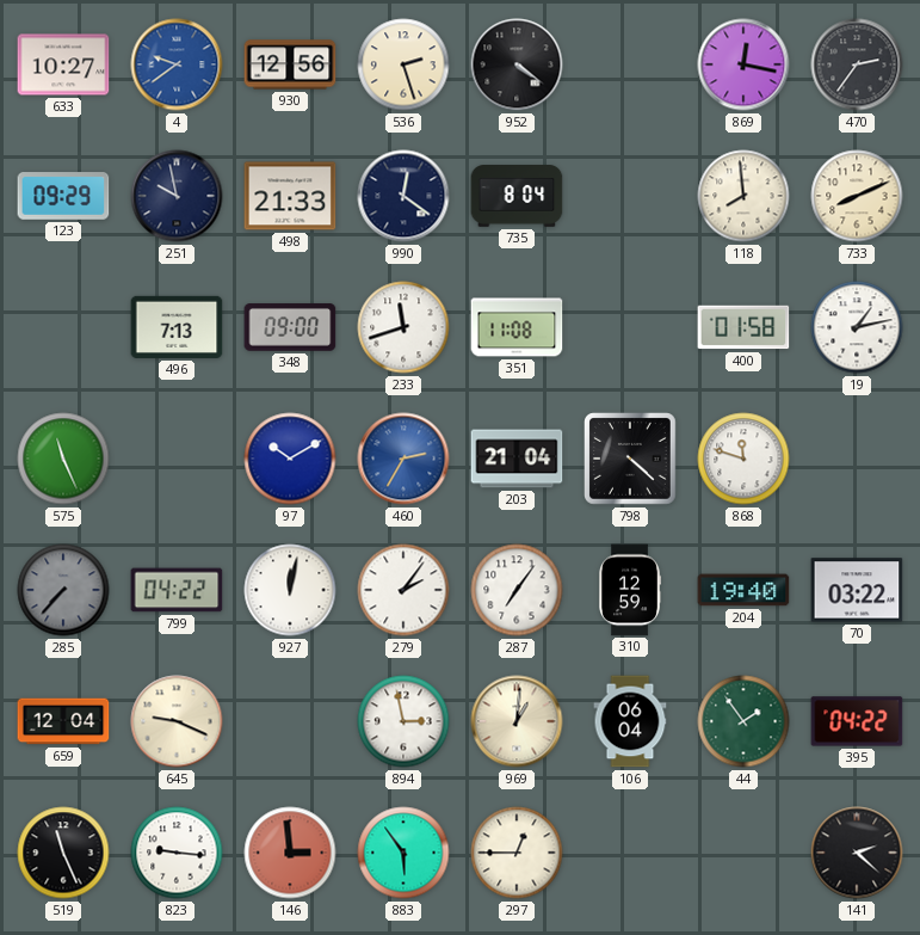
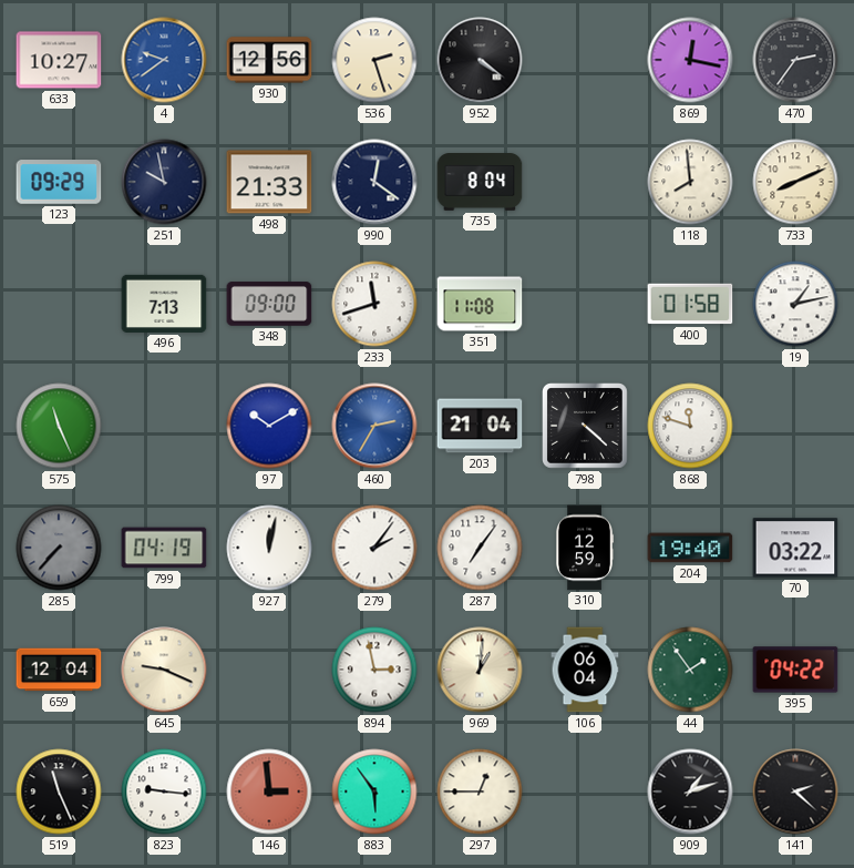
799: 04:22 -> 04:19 (164, 548)
909: none -> 1:12 (690, 792)
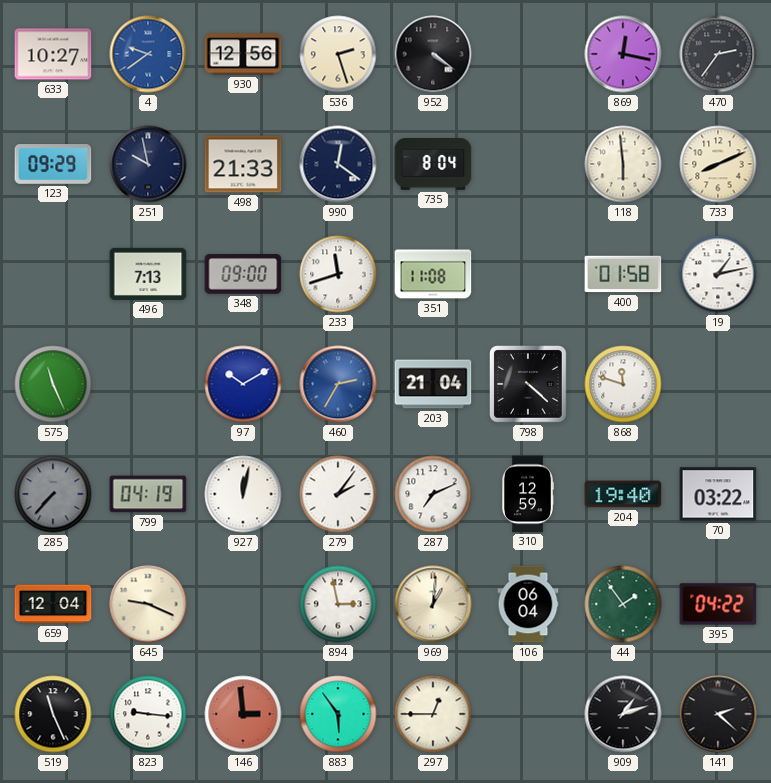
118: 7:59 -> 5:59 (623, 164)
287: 7:06 -> 7:11 (433, 494)
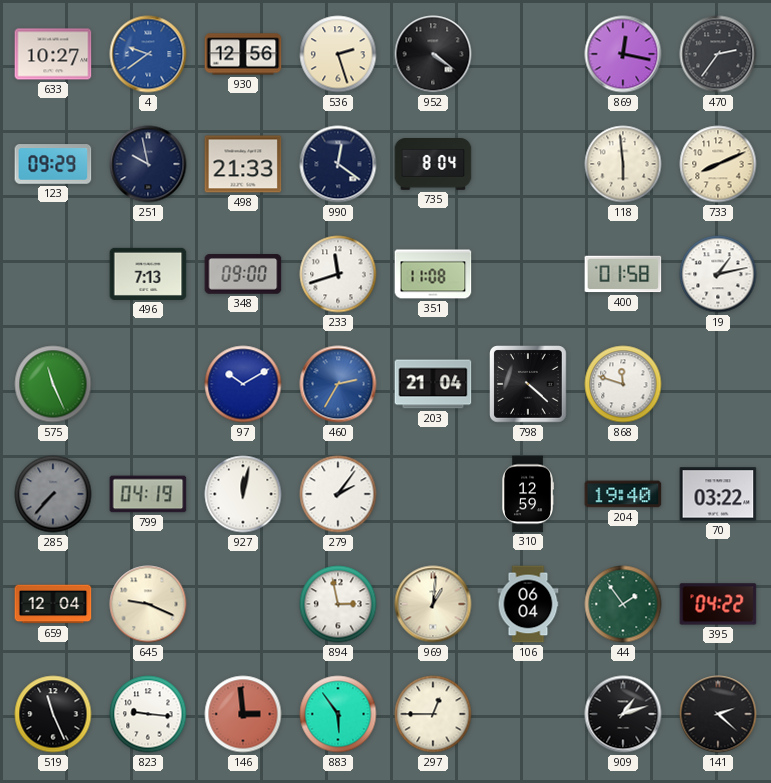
287: 7:11 -> none (433, 494)
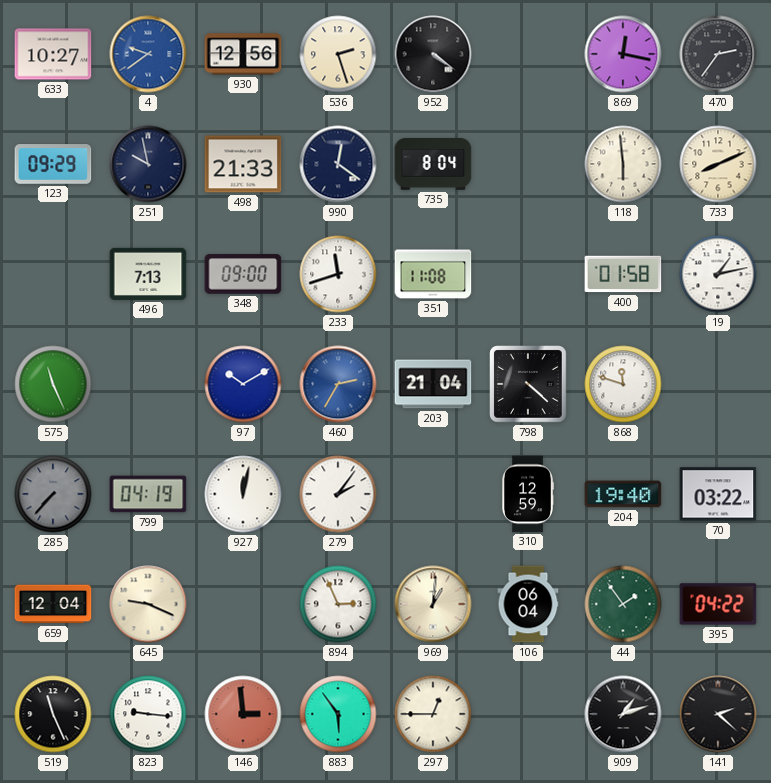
894: 2:58 -> 2:56 (338, 604)
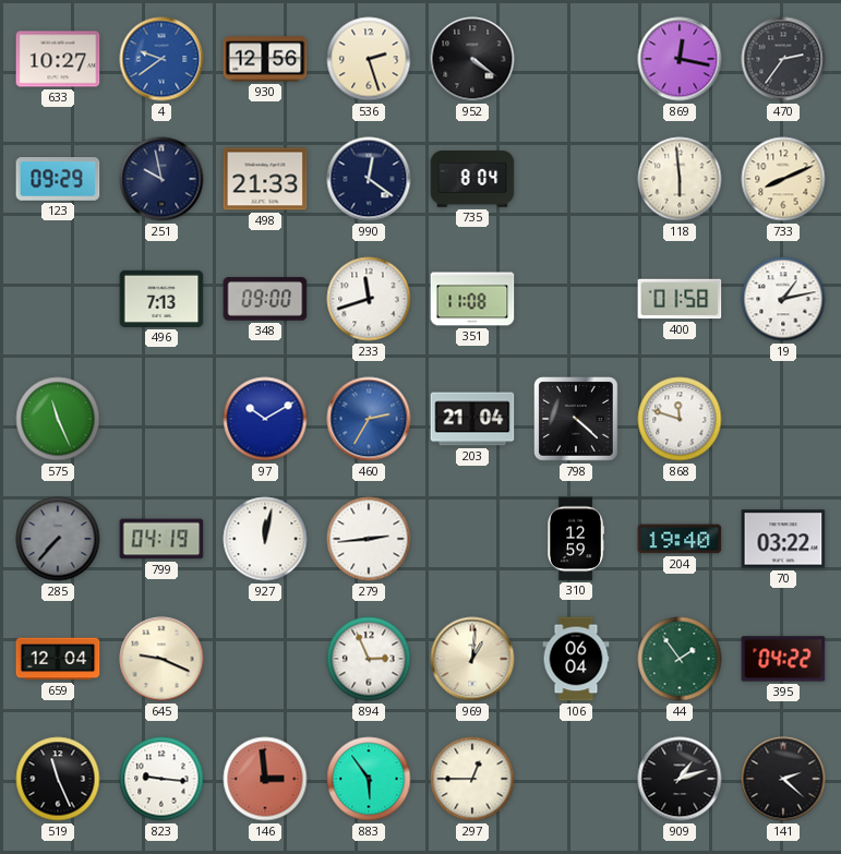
279: 2:06 -> 2:44 (369, 539)
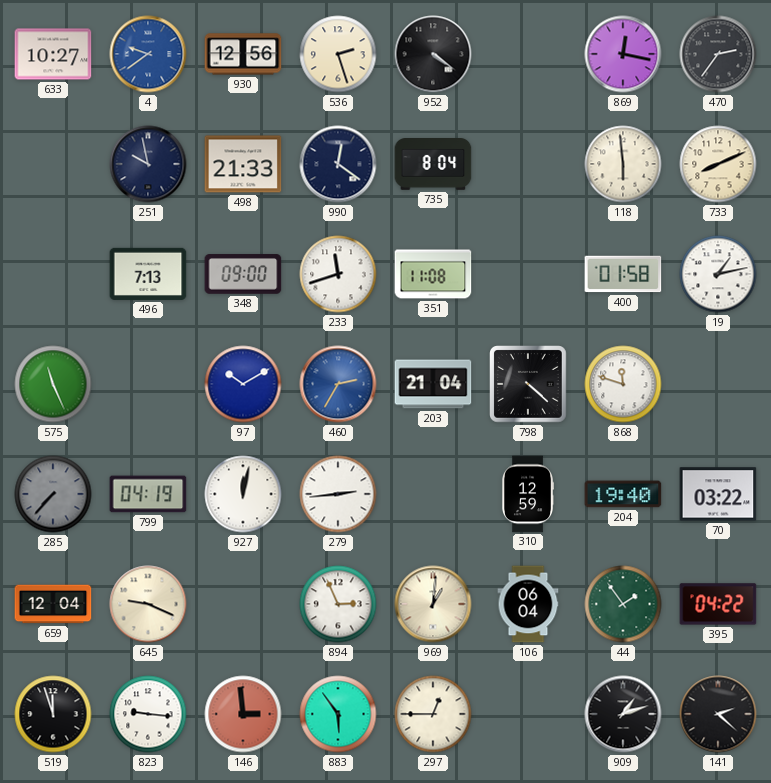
123: 09:29 -> none (58, 179)
519: 11:26 -> 11:57 (53, 714)
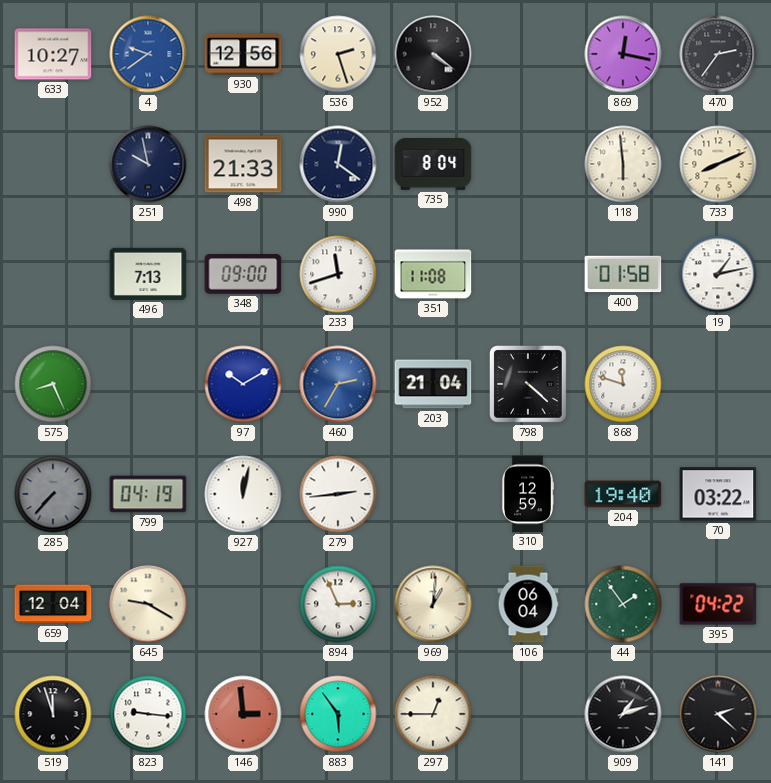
575: 11:26 -> 8:26 (53, 384)
645: 9:19 -> 9:20 (148, 604)
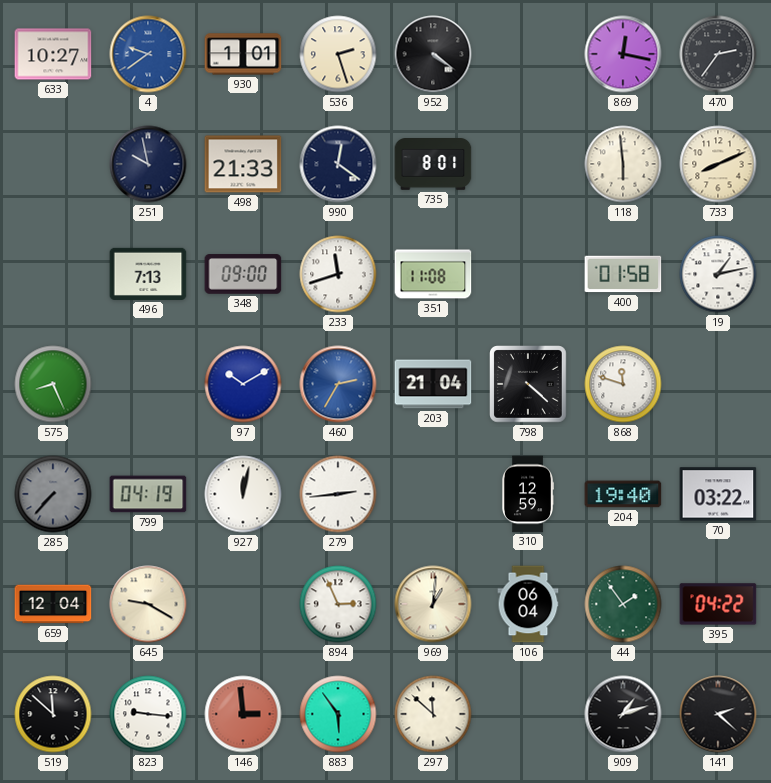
930: 12:56 -> 1:01 (243, 54)
735: 8:04 -> 8:01 (433, 165)
519: 11:57 -> 11:52 (53, 714)
297: 12:45 -> 11:52 (433, 714)
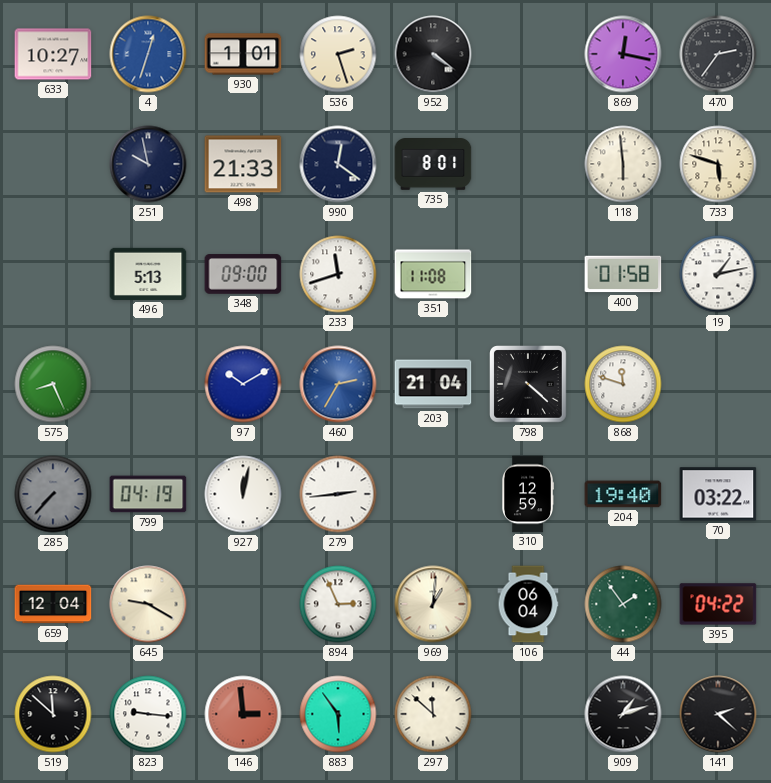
4: 9:39 -> 12:33 (148, 54)
733: 8:11 -> 5:48 (718, 164)
496: 7:13 -> 5:13 (148, 274)
